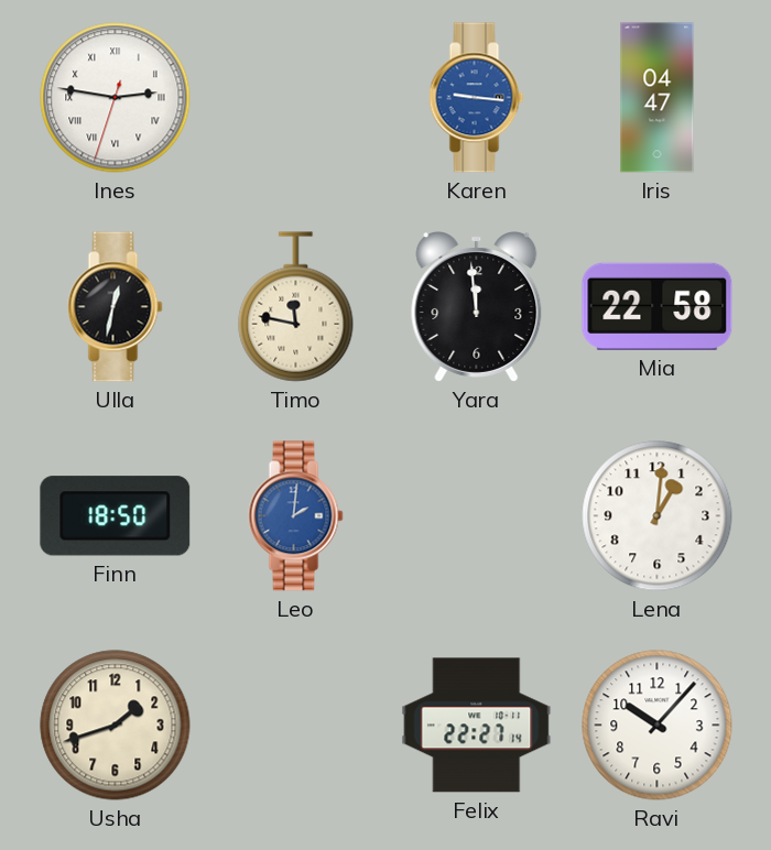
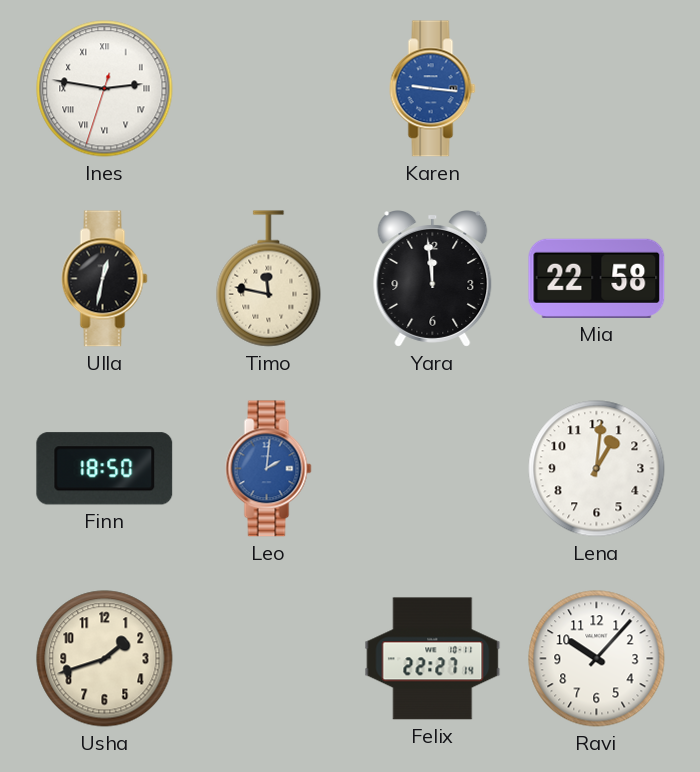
Iris: 04:47 -> none (658, 98)
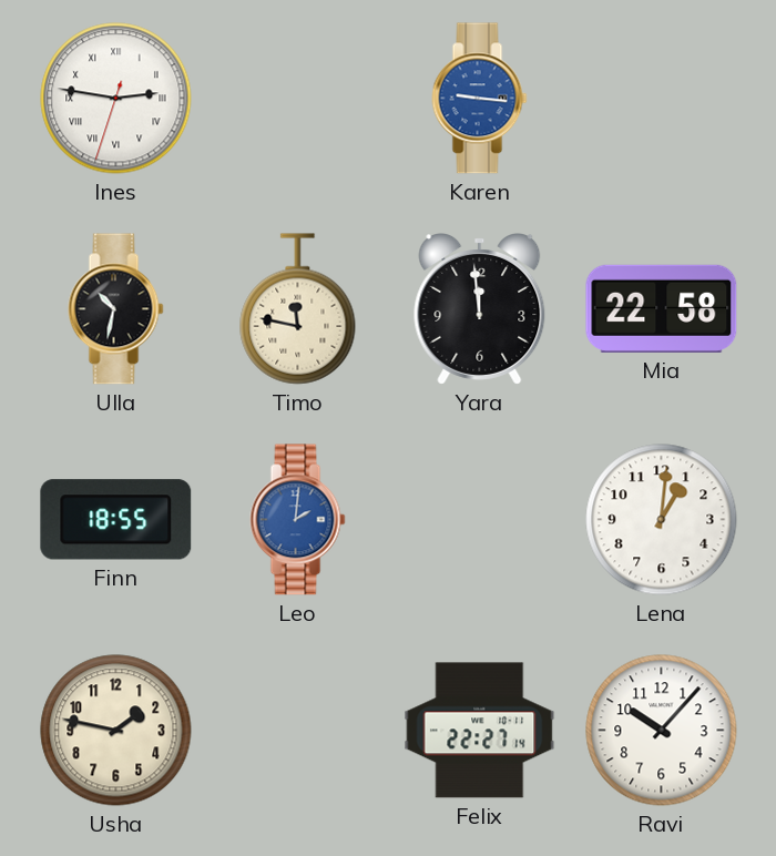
Ulla: 12:32 -> 10:32 (116, 309)
Finn: 18:50 -> 18:55 (116, 520)
Usha: 1:42 -> 1:47 (116, 731)
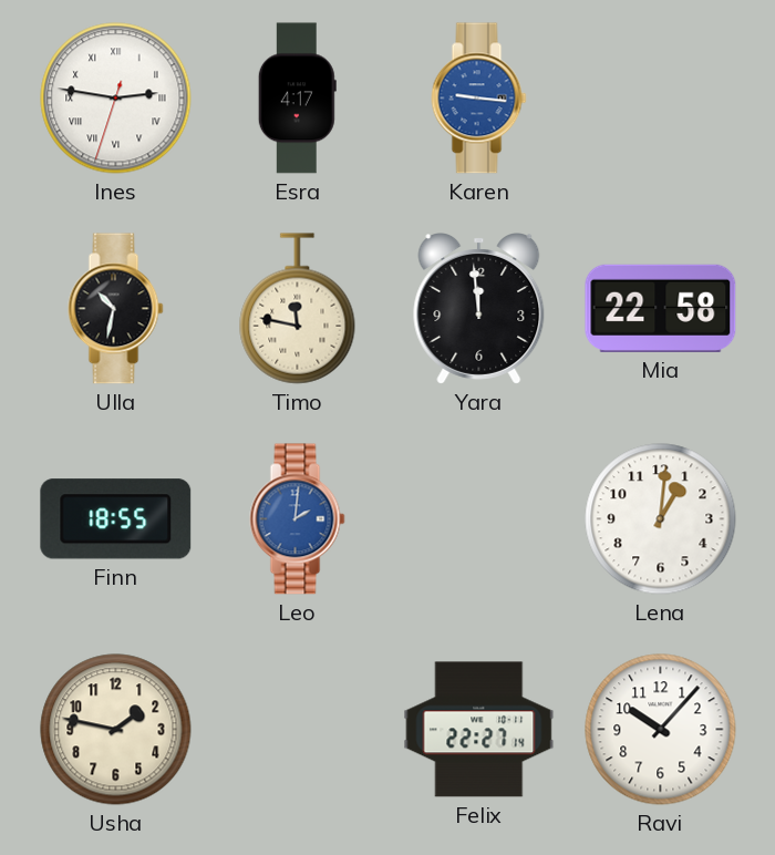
Esra: none -> 4:17 (297, 99)
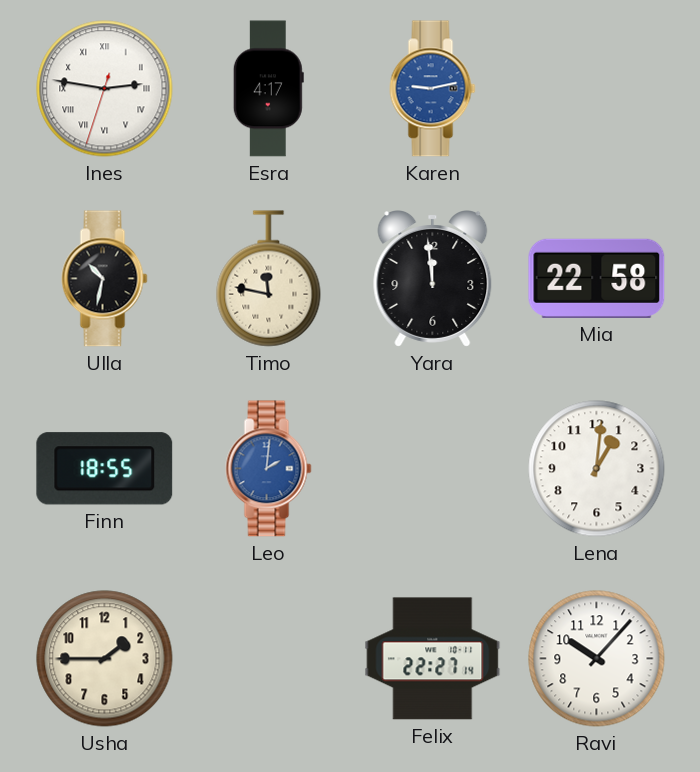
Karen: 9:16 -> 9:13 (433, 89)
Usha: 1:47 -> 1:45 (105, 659)
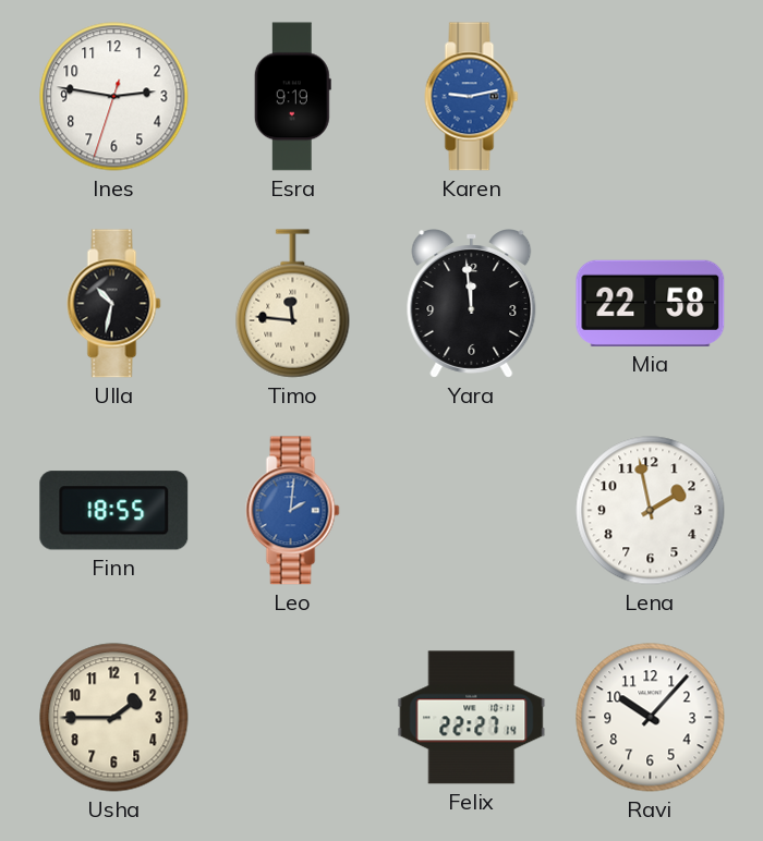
Ines numerals: Roman -> Arabic (114, 97)
Esra: 4:17 -> 9:19 (292, 97)
Timo: 11:47 -> 11:46 (293, 304)
Lena: 1:01 -> 1:58 (651, 511)
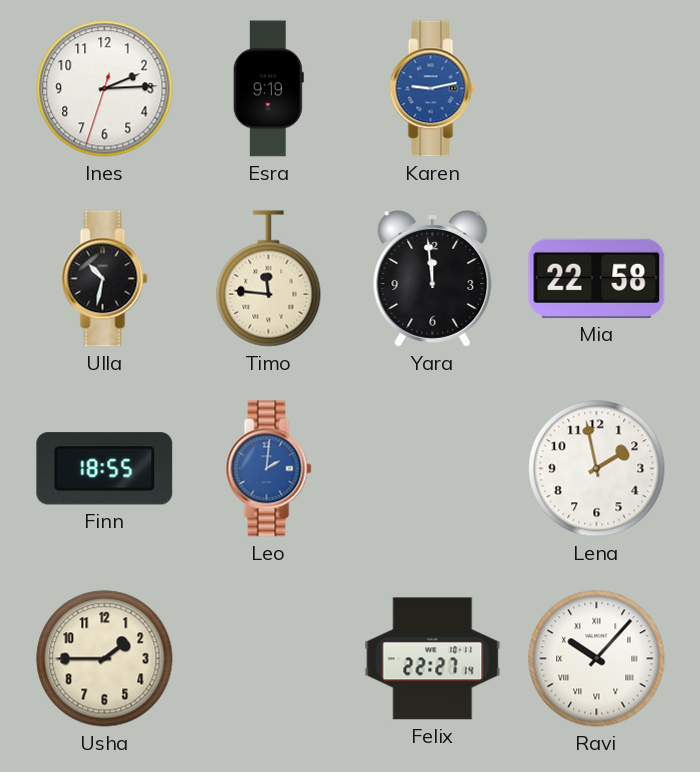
Ines: 2:46 -> 2:14 (105, 89)
Ravi numerals: Arabic -> Roman (597, 659)
